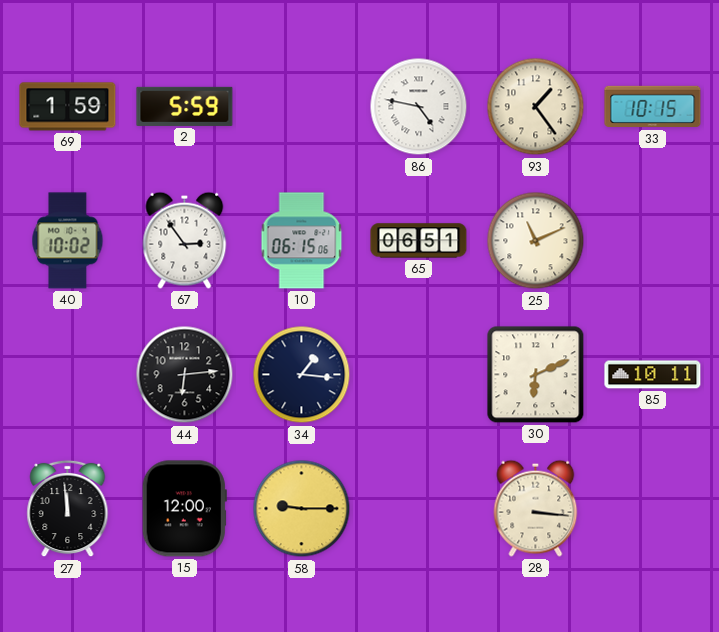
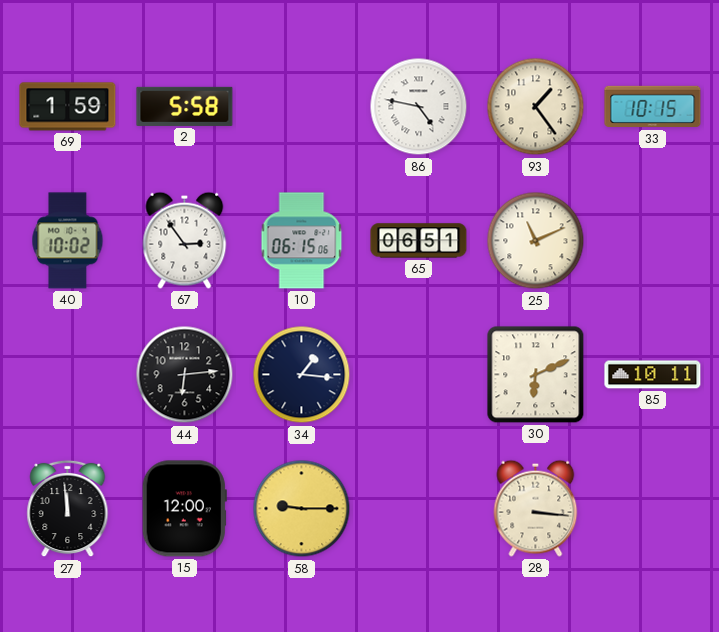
2: 5:59 -> 5:58 (185, 106)
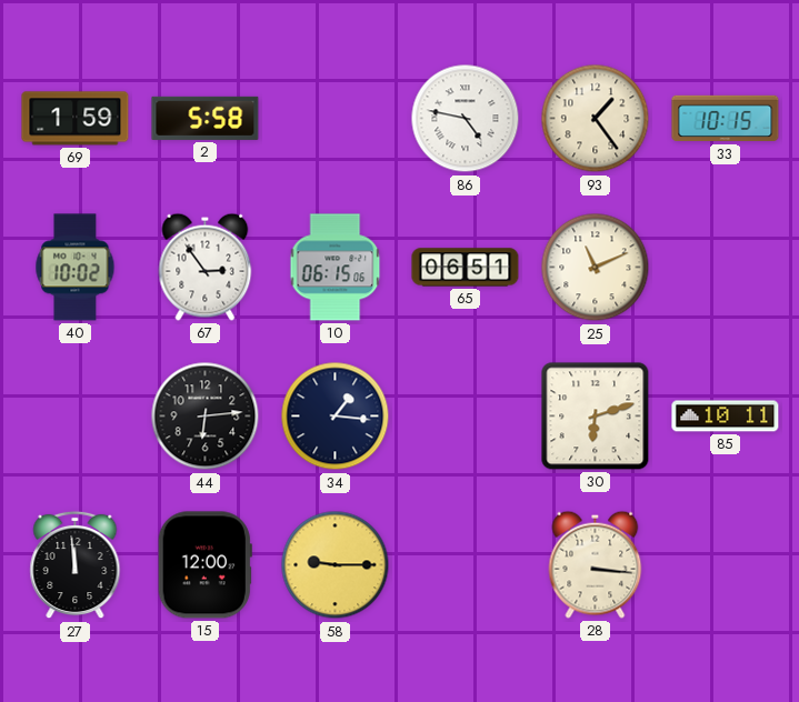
30: 6:11 -> 6:12 (596, 417)
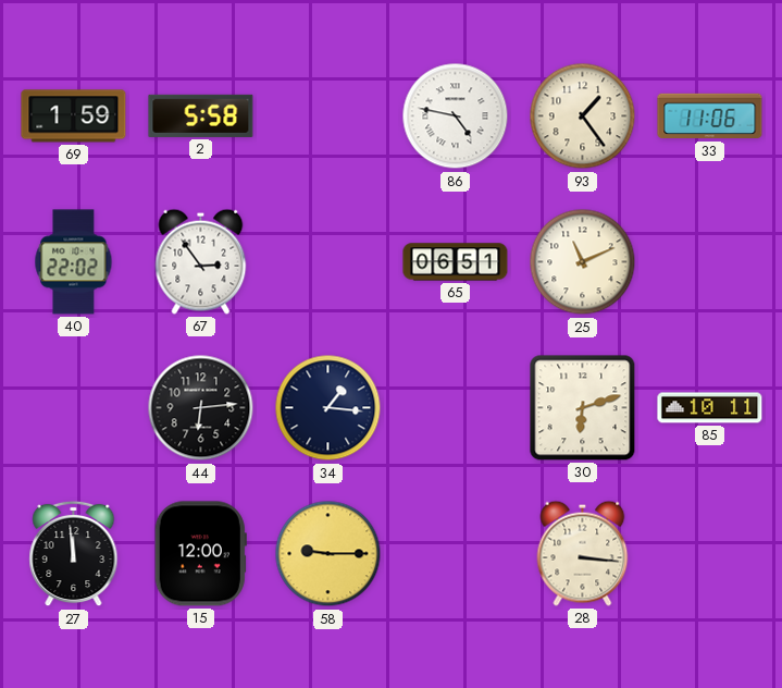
33: 10:15 -> 11:06 (710, 116)
40: 10:02 -> 22:02 (74, 262)
10: 06:15 -> none (336, 268)
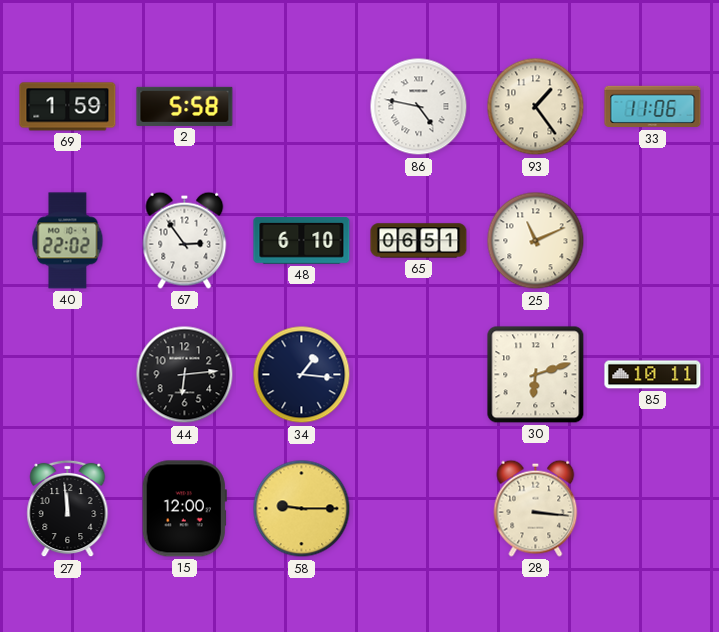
48: none -> 6:10 (302, 240)
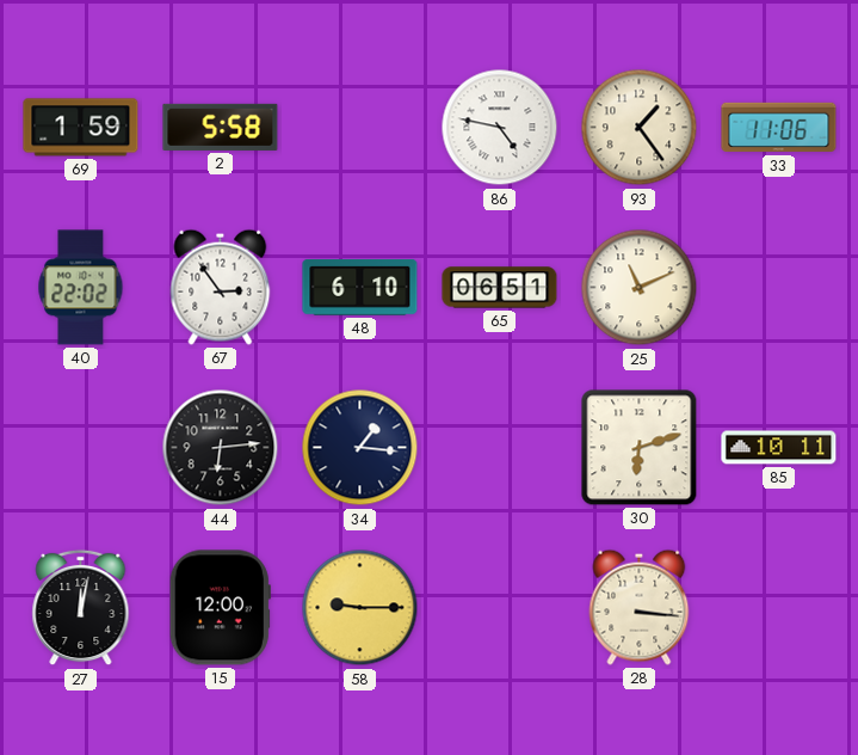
27: 11:59 -> 12:02 (81, 608)
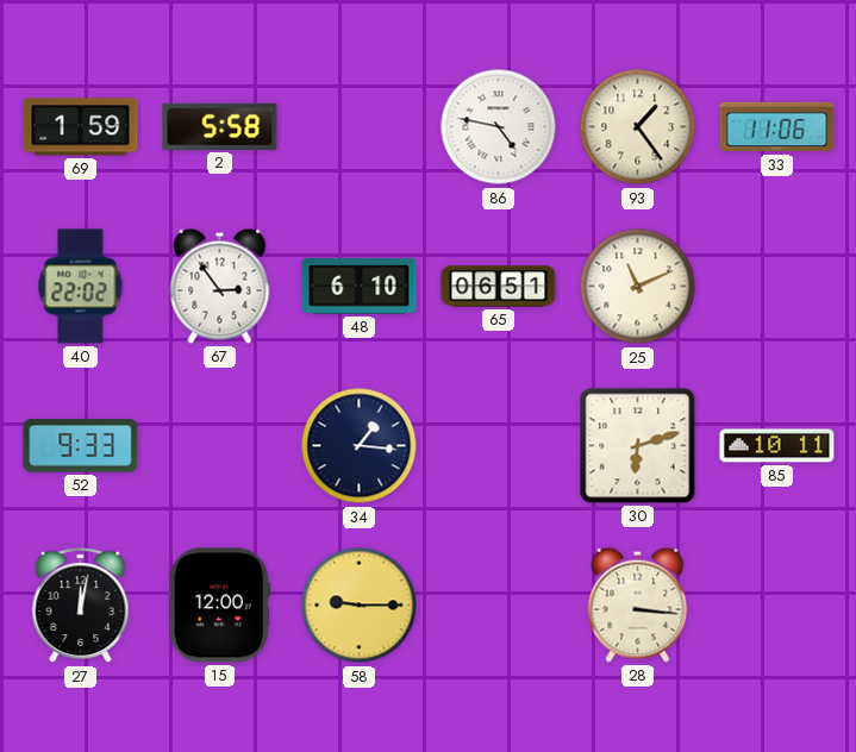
52: none -> 9:33 (81, 446)
44: 6:14 -> none (221, 448)
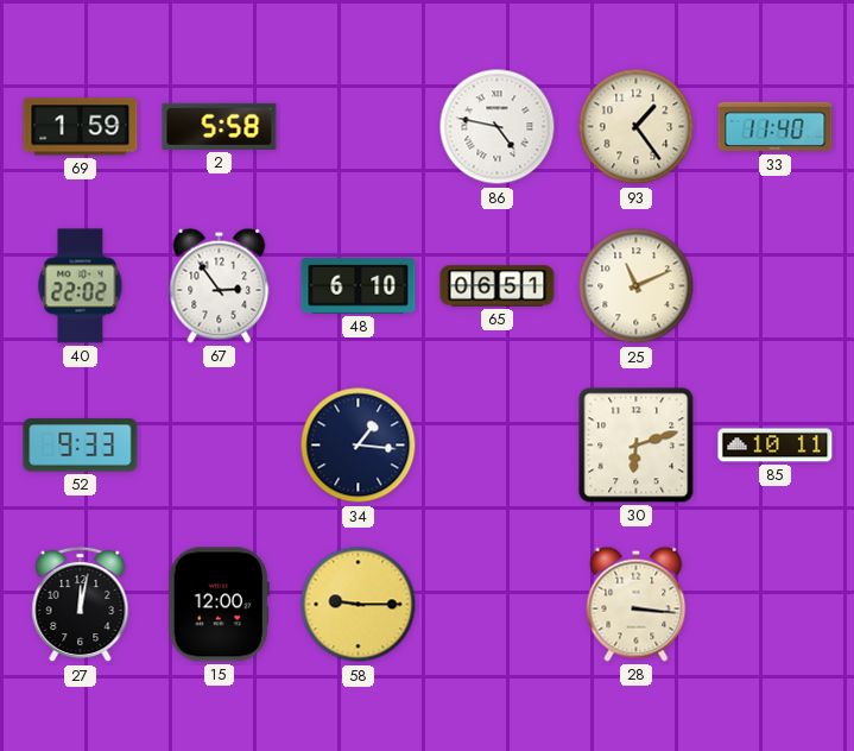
33: 11:06 -> 11:40 (776, 127)
